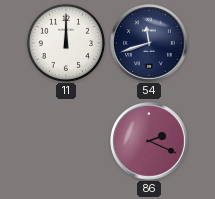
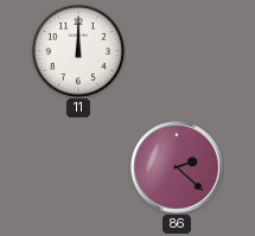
54: 11:42 -> none (149, 43)
86: 2:19 -> 2:22 (177, 167)
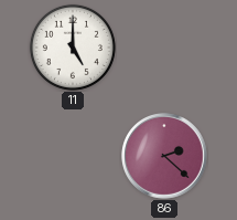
11: 12:00 -> 5:00 (73, 48)
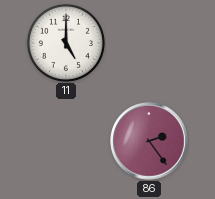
86: 2:22 -> 2:24 (149, 141)
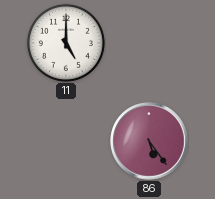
86: 2:24 -> 5:24 (149, 141)
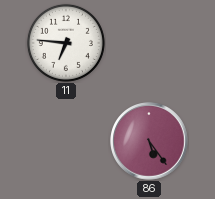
11: 5:00 -> 6:46 (66, 43)
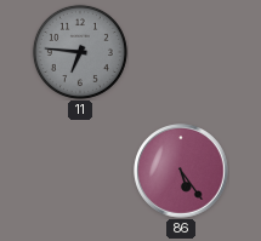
11 dial: white -> grey (80, 52)
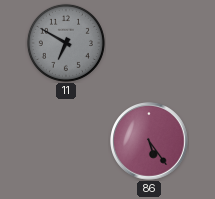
11: 6:46 -> 6:50 (66, 43)
